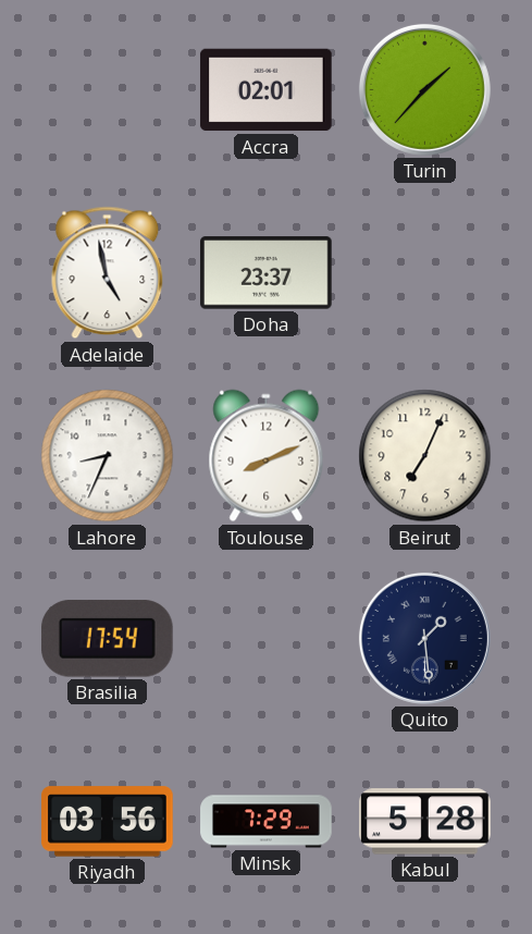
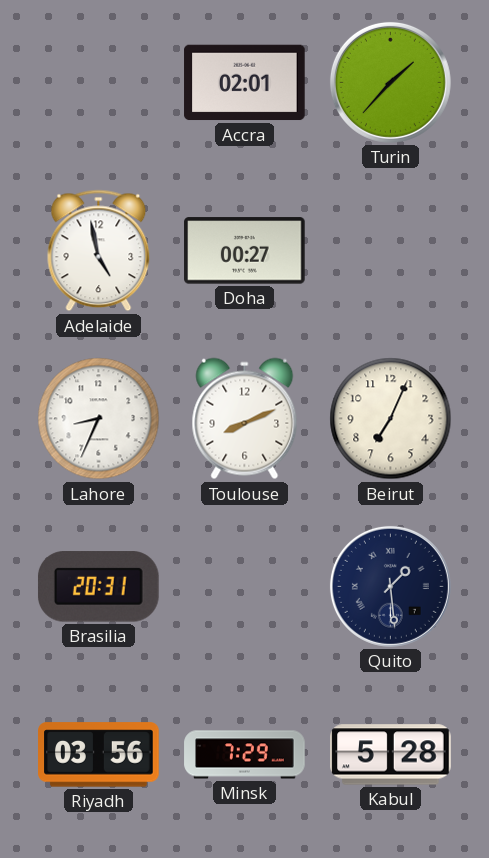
Doha: 23:37 -> 00:27 (245, 251)
Brasilia: 17:54 -> 20:31 (99, 587)
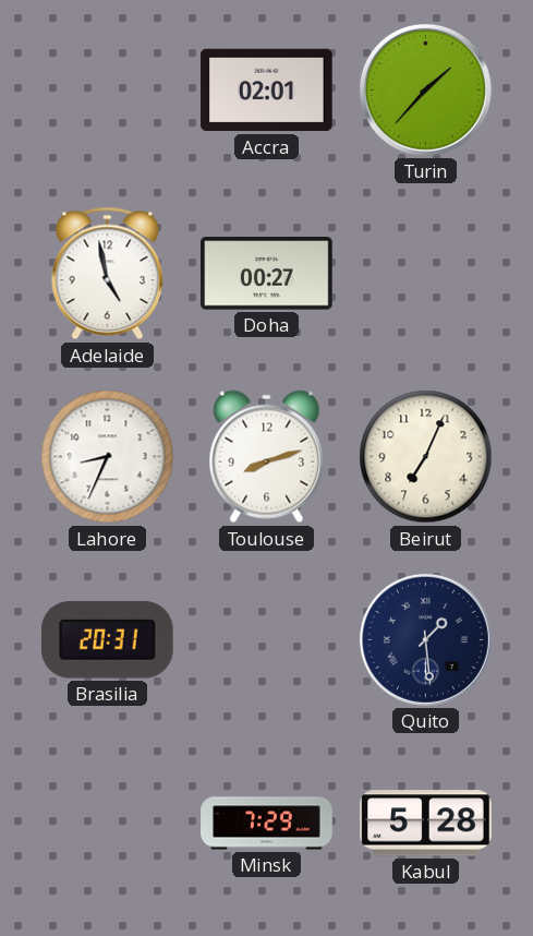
Toulouse: 8:11 -> 8:12 (267, 457)
Riyadh: 03:56 -> none (99, 755)
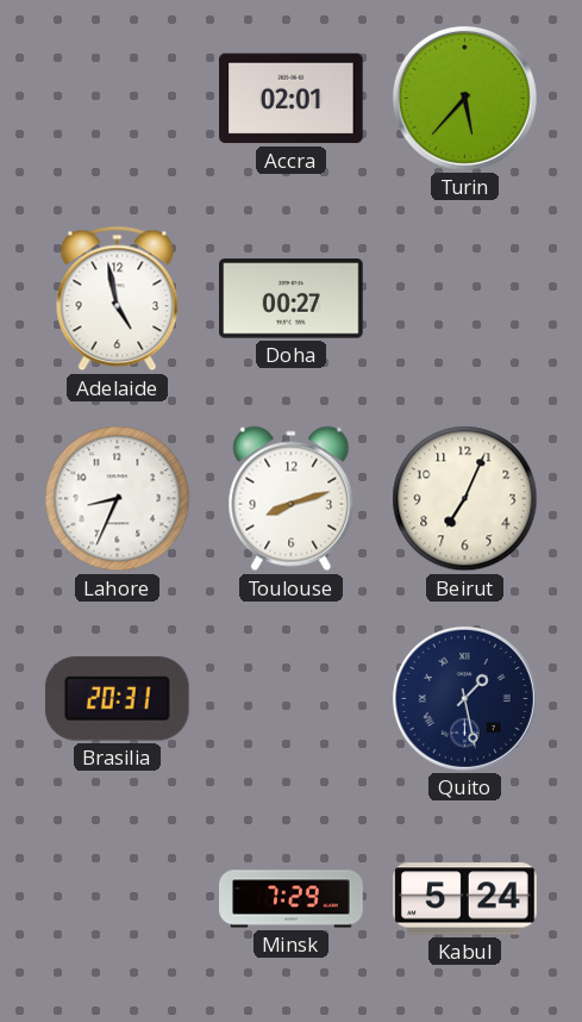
Turin: 1:37 -> 5:37 (464, 98)
Quito: 1:29 -> 1:28 (464, 698)
Kabul: 5:28 -> 5:24 (465, 899)
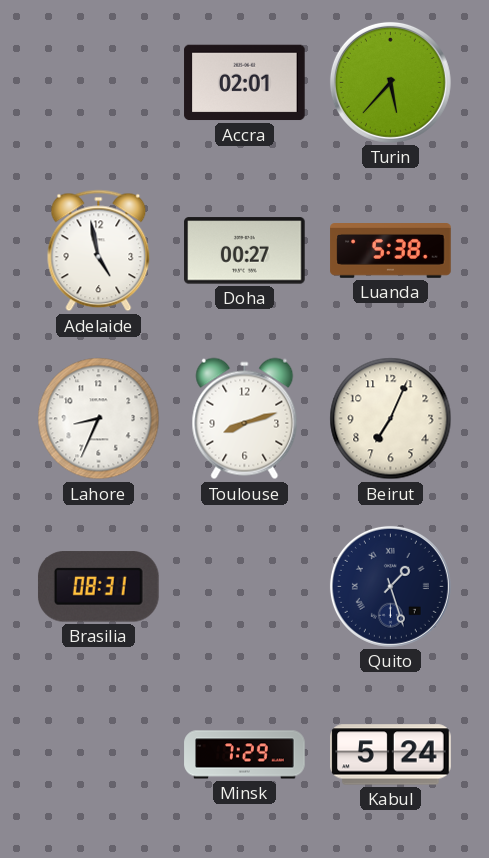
Luanda: none -> 5:38 (391, 251)
Brasilia: 20:31 -> 08:31 (99, 587)
Quito: 1:28 -> 1:27 (390, 586)
